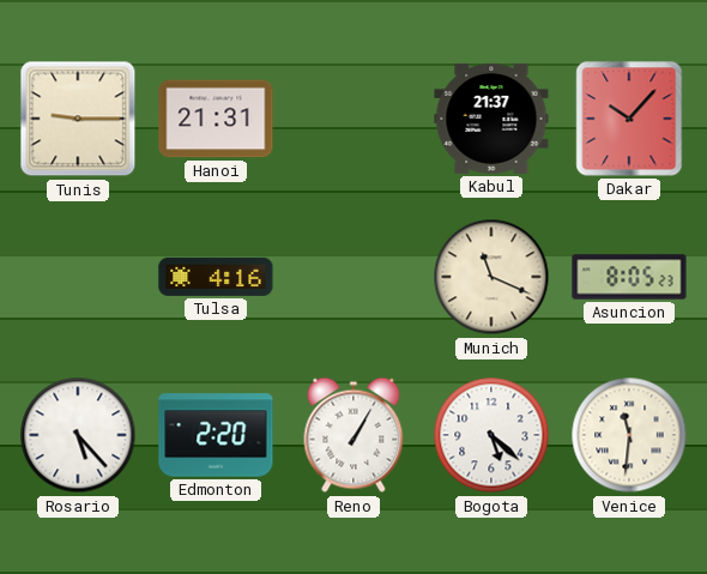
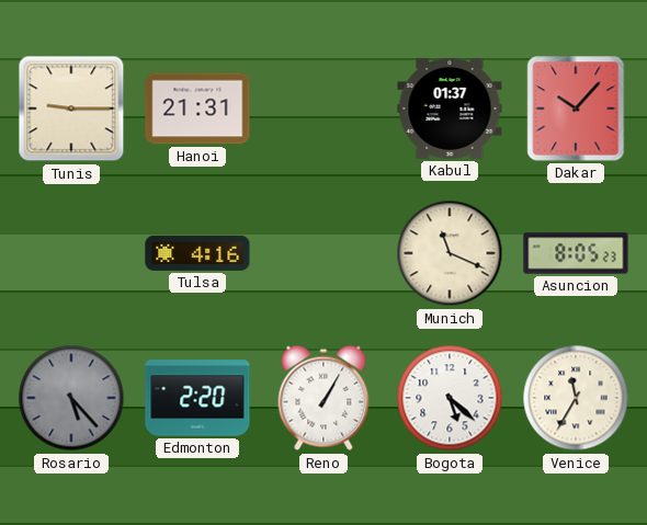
Kabul: 21:37 -> 01:37 (450, 109)
Rosario dial: white -> grey (71, 398)
Venice: 11:31 -> 11:35 (576, 398)
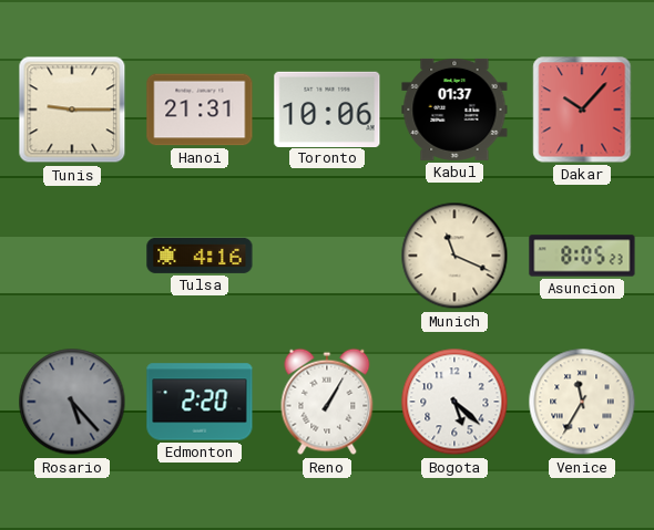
Toronto: none -> 10:06 (327, 108)
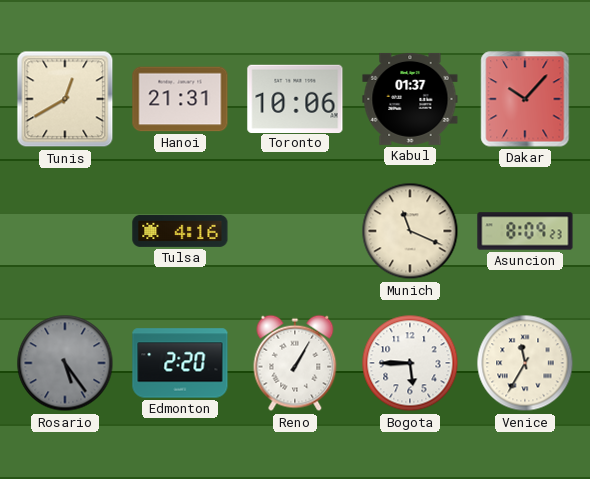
Tunis: 9:15 -> 12:40 (65, 99)
Asuncion: 8:05 -> 8:09 (525, 231)
Rosario: 5:23 -> 5:24 (65, 363)
Bogota: 5:22 -> 5:45 (410, 363)
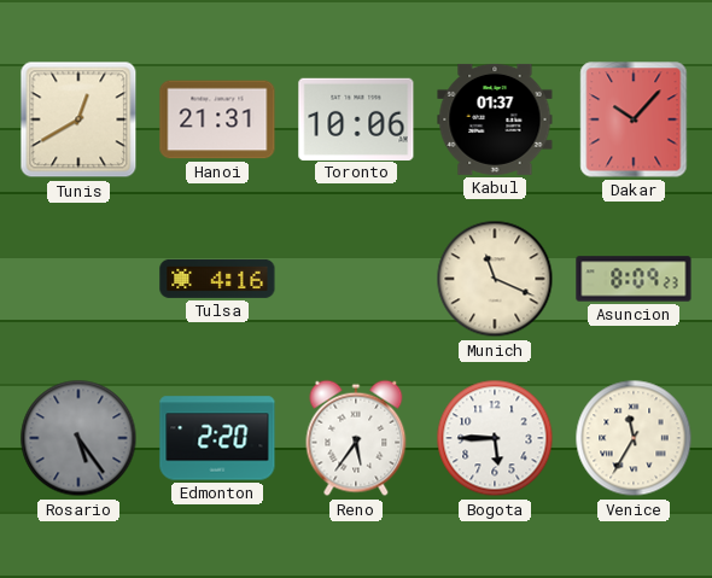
Reno: 1:05 -> 5:36 (356, 438)
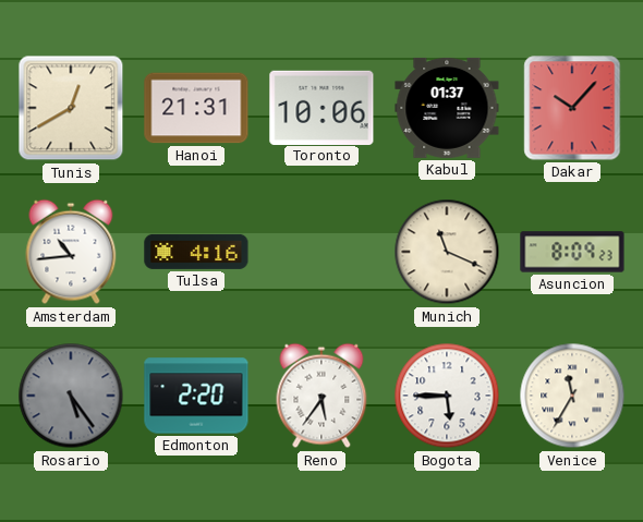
Amsterdam: none -> 10:44 (71, 252)
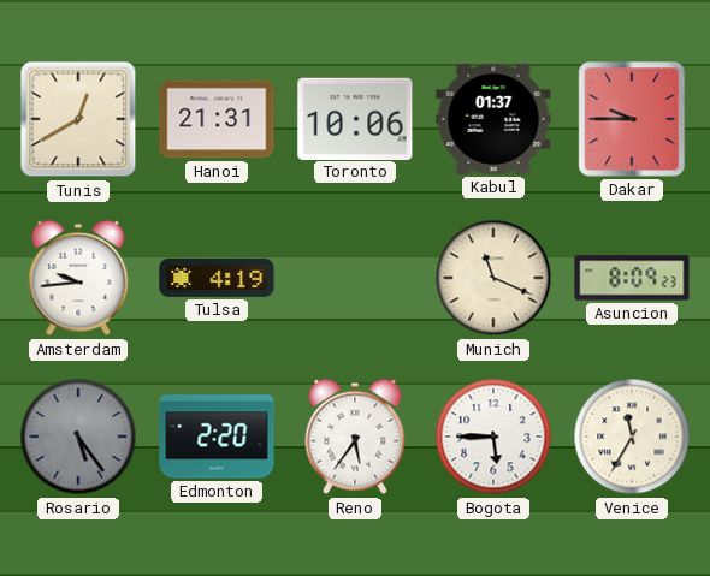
Dakar: 10:07 -> 9:45 (632, 119)
Amsterdam: 10:44 -> 9:44 (78, 278)
Tulsa: 4:16 -> 4:19 (217, 278)
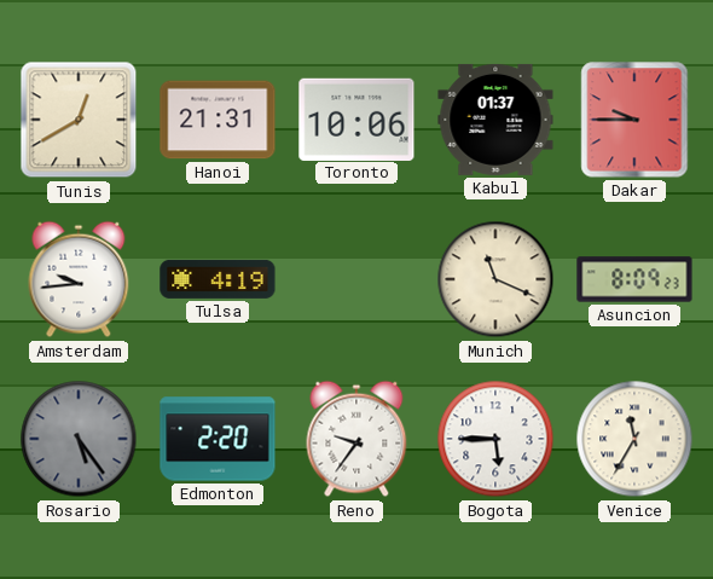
Reno: 5:36 -> 9:36 (356, 439)
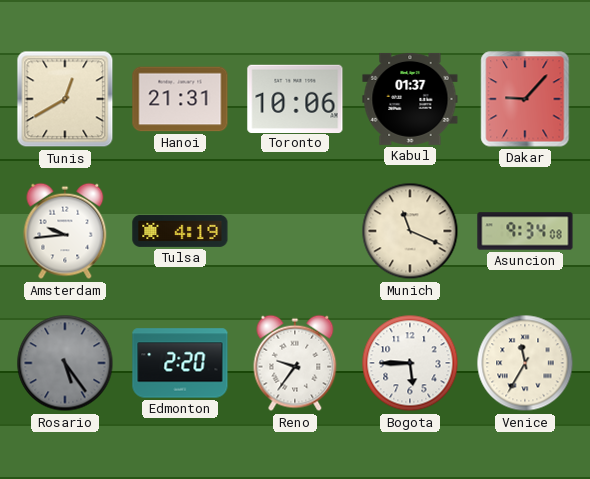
Dakar: 9:45 -> 9:07 (525, 99)
Asuncion: 8:09 -> 9:34 (525, 231)
